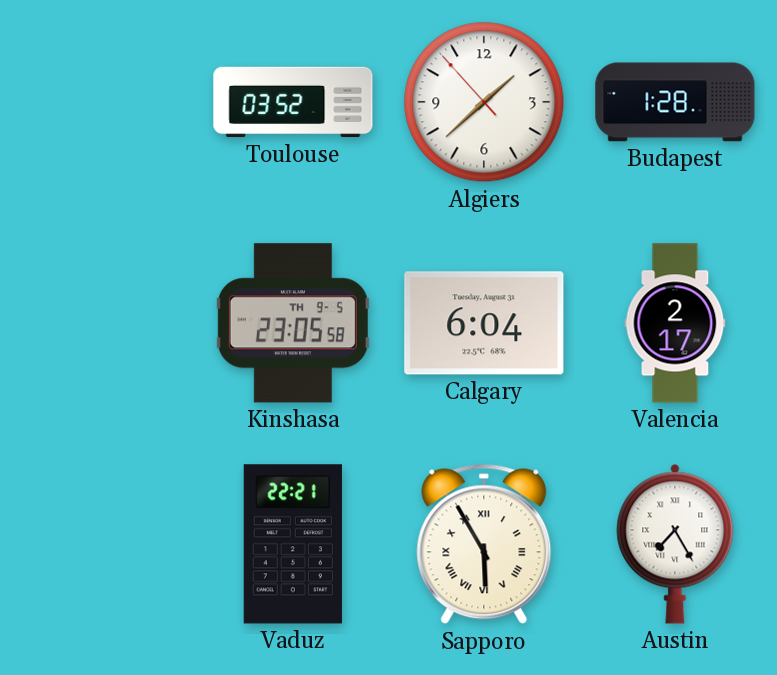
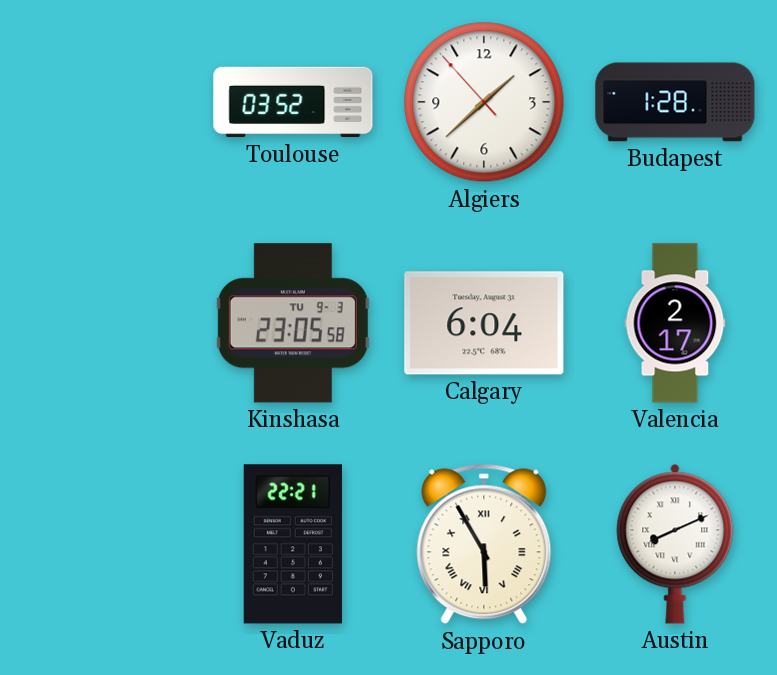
Kinshasa date: TH 9-5 -> TU 9-3 (293, 323)
Austin: 7:25 -> 8:11 (675, 544)
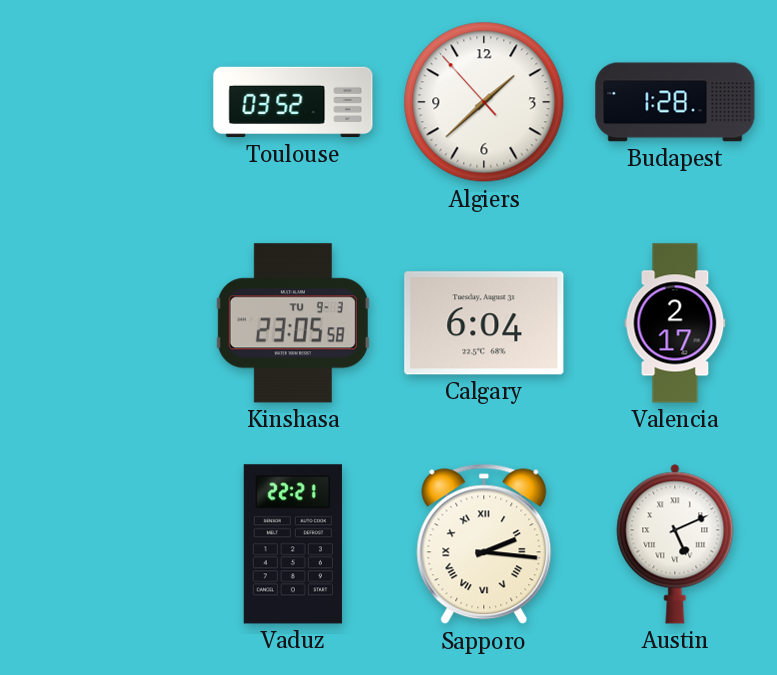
Sapporo: 5:55 -> 2:16 (484, 544)
Austin: 8:11 -> 5:11 (675, 544)
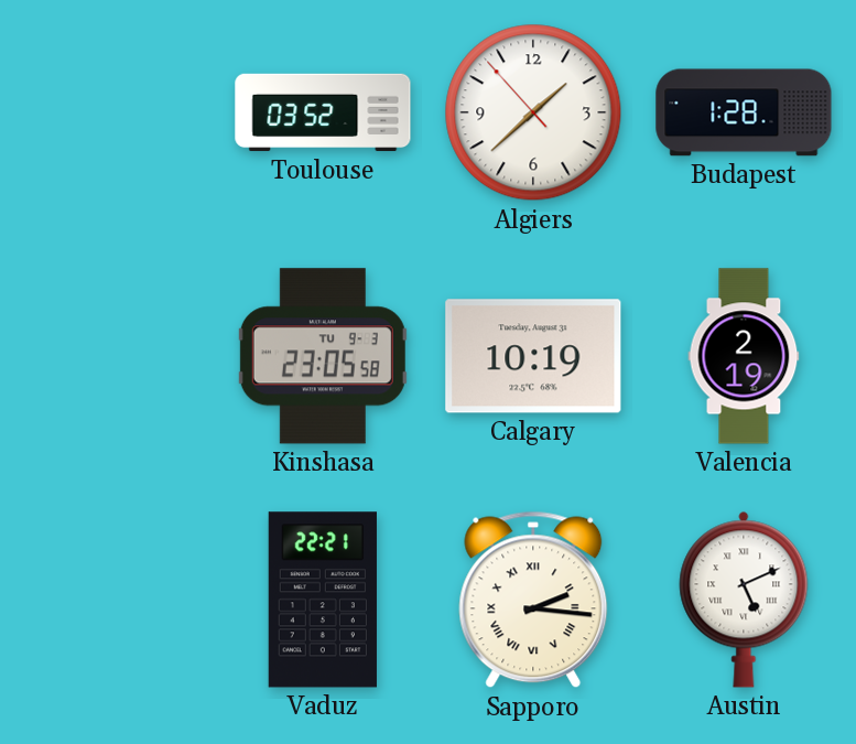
Calgary: 6:04 -> 10:19 (533, 356)
Valencia: 2:17 -> 2:19 (744, 356)
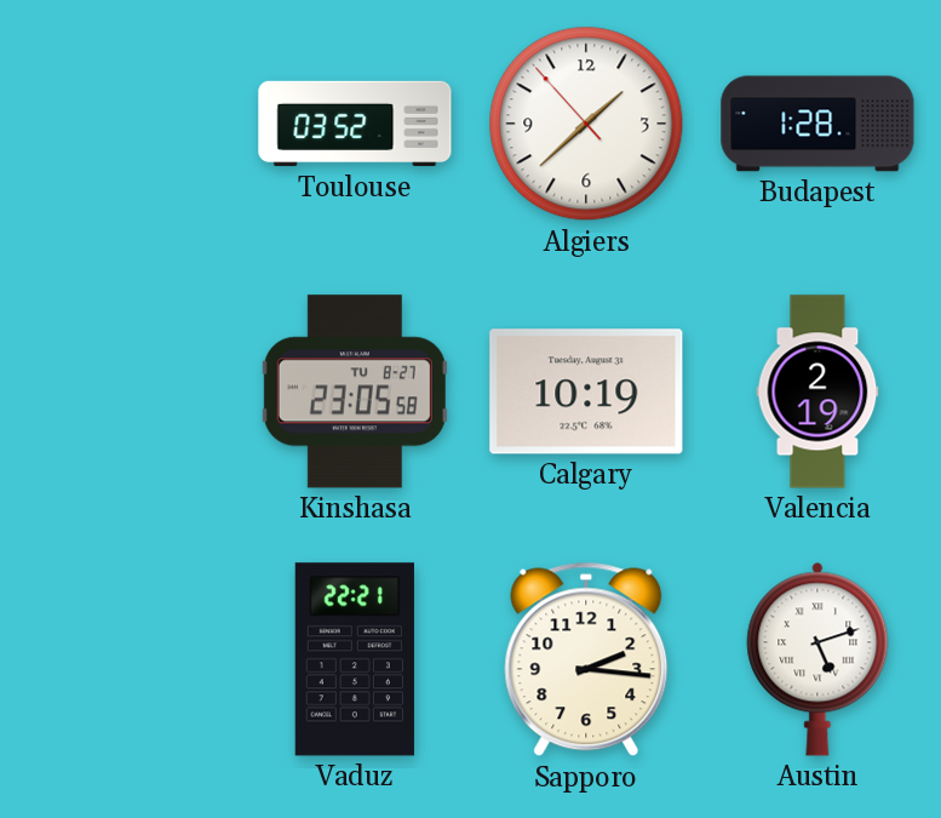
Kinshasa date: TU 9-3 -> TU 8-27 (355, 391)
Sapporo numerals: Roman -> Arabic (586, 659)
Austin: 5:11 -> 5:12 (817, 659)
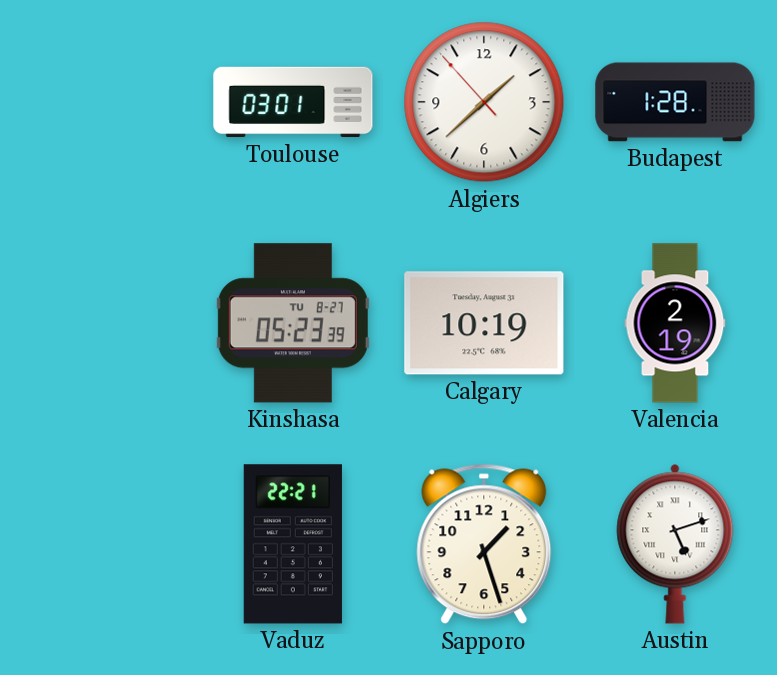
Toulouse: 03:52 -> 03:01 (293, 102)
Kinshasa: 23:05 -> 05:23 (293, 323)
Sapporo: 2:16 -> 1:27 (484, 544)
